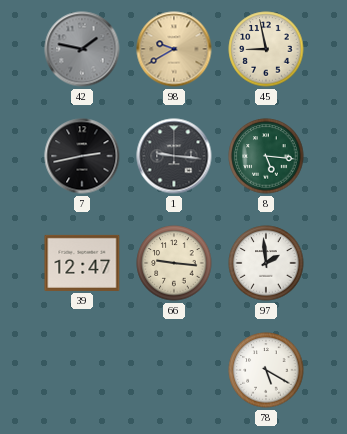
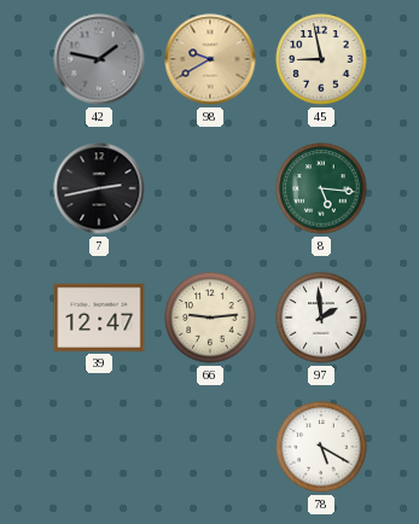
1: 9:16 -> none (174, 156)
66: 9:16 -> 9:14 (210, 318)
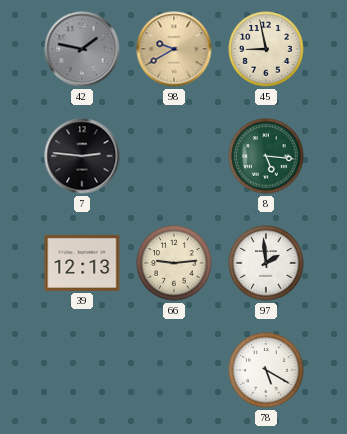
7: 2:43 -> 2:46 (82, 156)
39: 12:47 -> 12:13 (82, 263)
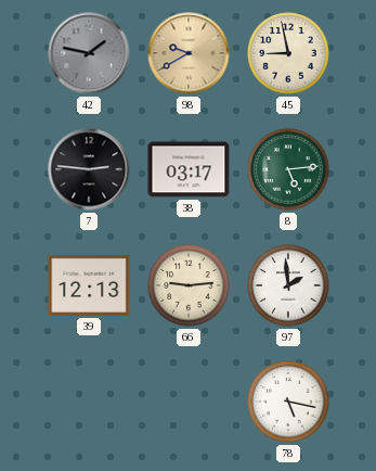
38: none -> 03:17 (189, 169)
8: 5:16 -> 5:14 (288, 169)
78: 5:20 -> 5:17 (288, 402)
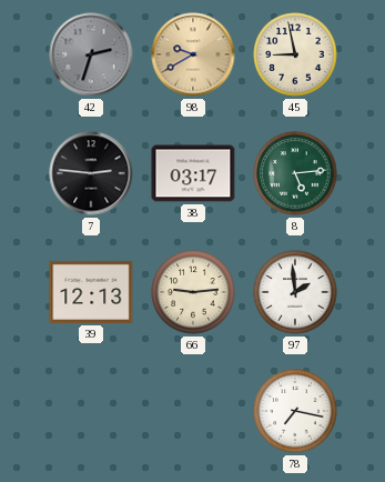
42: 1:47 -> 2:33 (91, 54)
78: 5:17 -> 7:17 (295, 411)
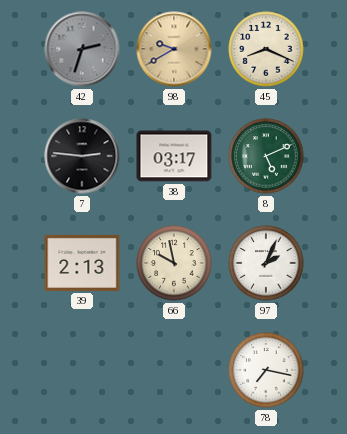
45: 8:58 -> 8:19 (266, 49)
8: 5:14 -> 5:11 (266, 156)
39: 12:13 -> 2:13 (82, 263)
66: 9:14 -> 9:58 (174, 263)
97: 1:59 -> 2:04 (266, 263)
